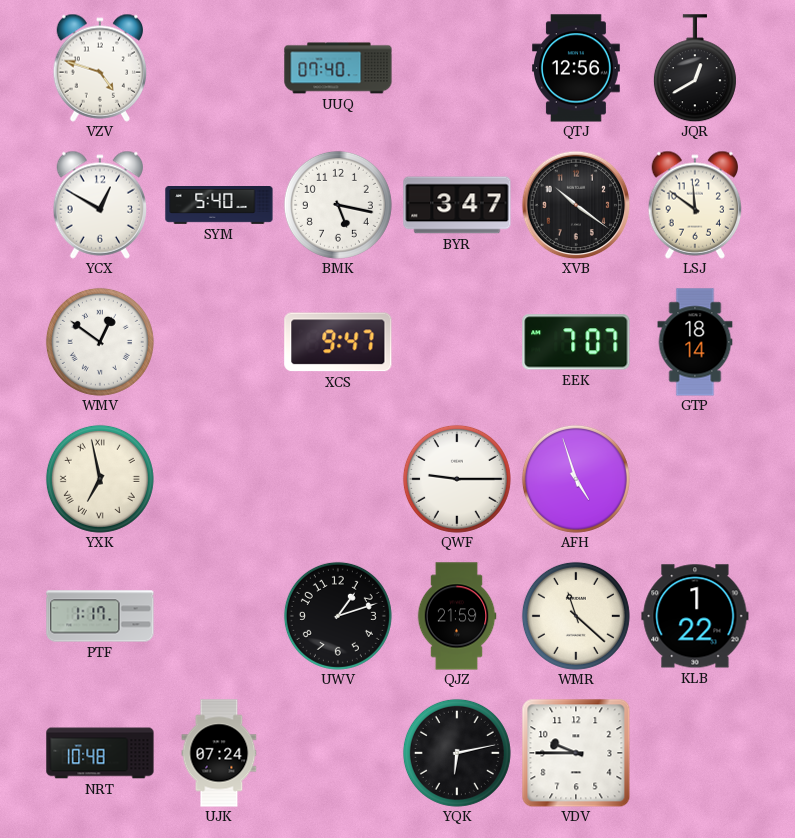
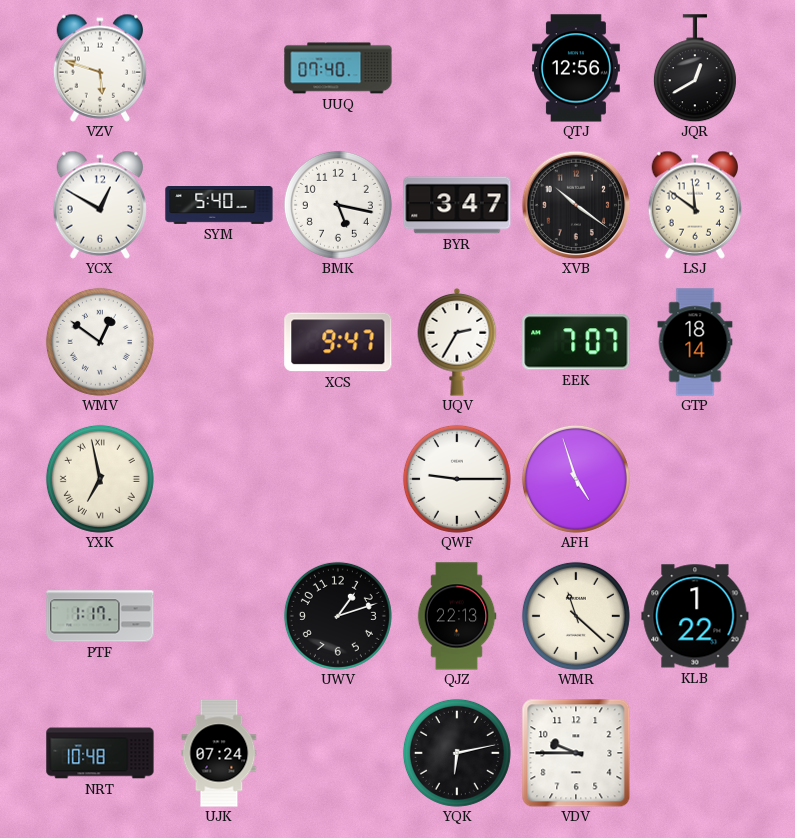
VZV: 4:48 -> 5:48 (100, 68)
UQV: none -> 2:35 (457, 343)
QJZ: 21:59 -> 22:13 (457, 616)
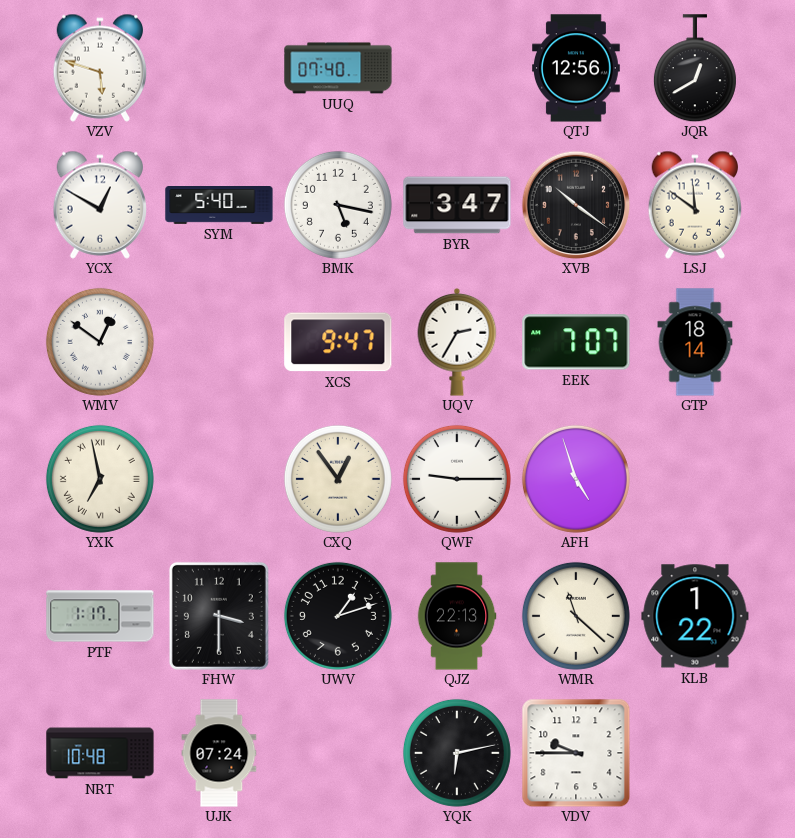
CXQ: none -> 12:54 (338, 479)
FHW: none -> 3:30 (219, 616)
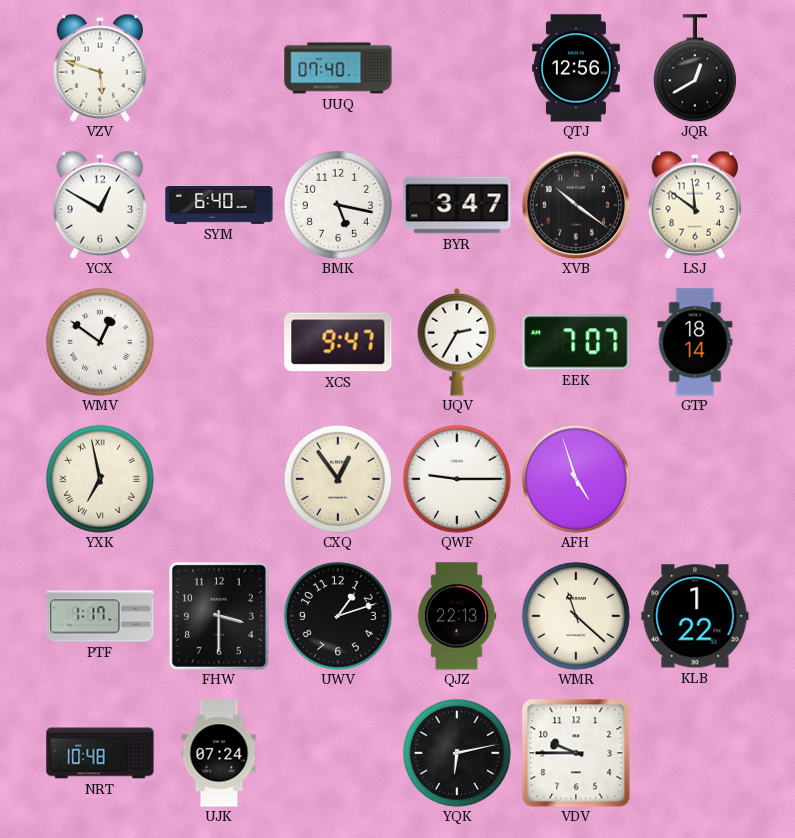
SYM: 5:40 -> 6:40 (219, 206)
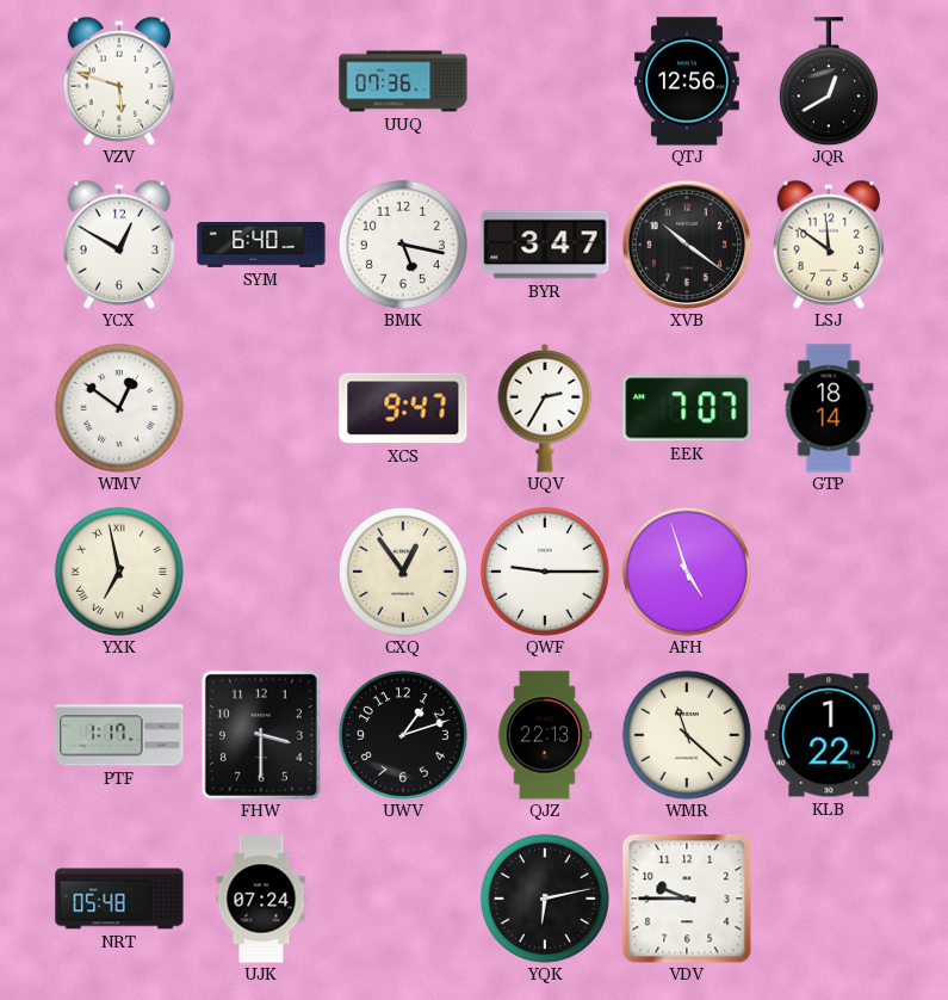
UUQ: 07:40 -> 07:36 (403, 81)
NRT: 10:48 -> 05:48 (119, 899)
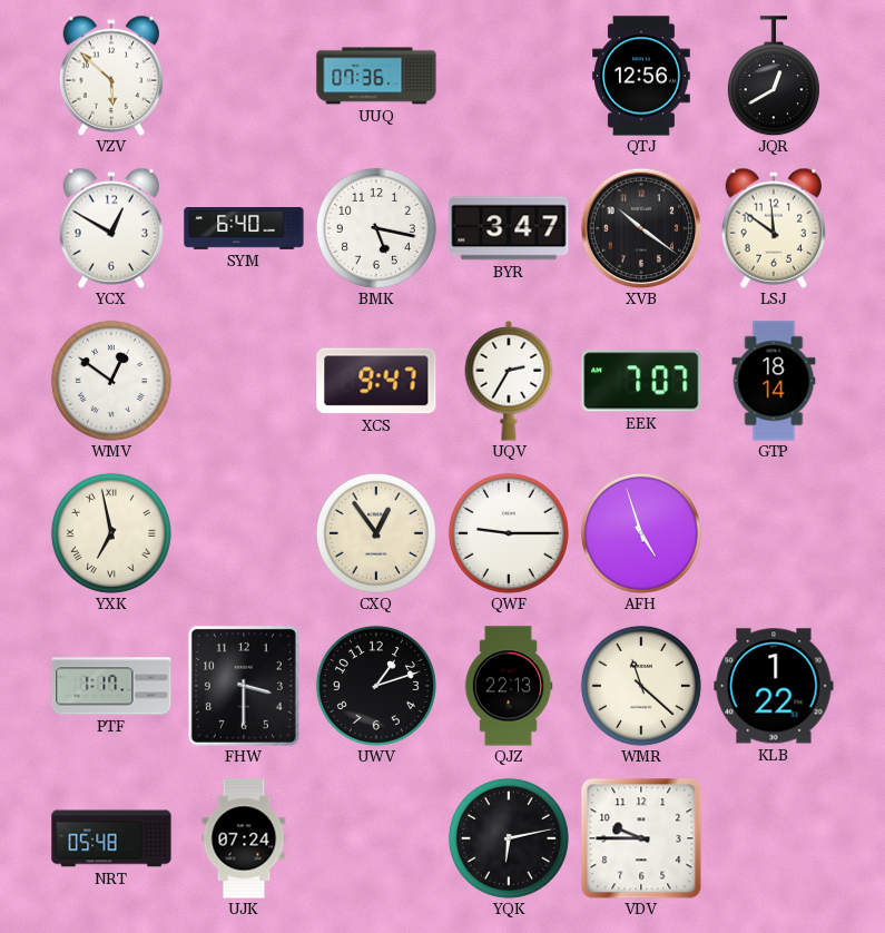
VZV: 5:48 -> 5:52 (111, 76)
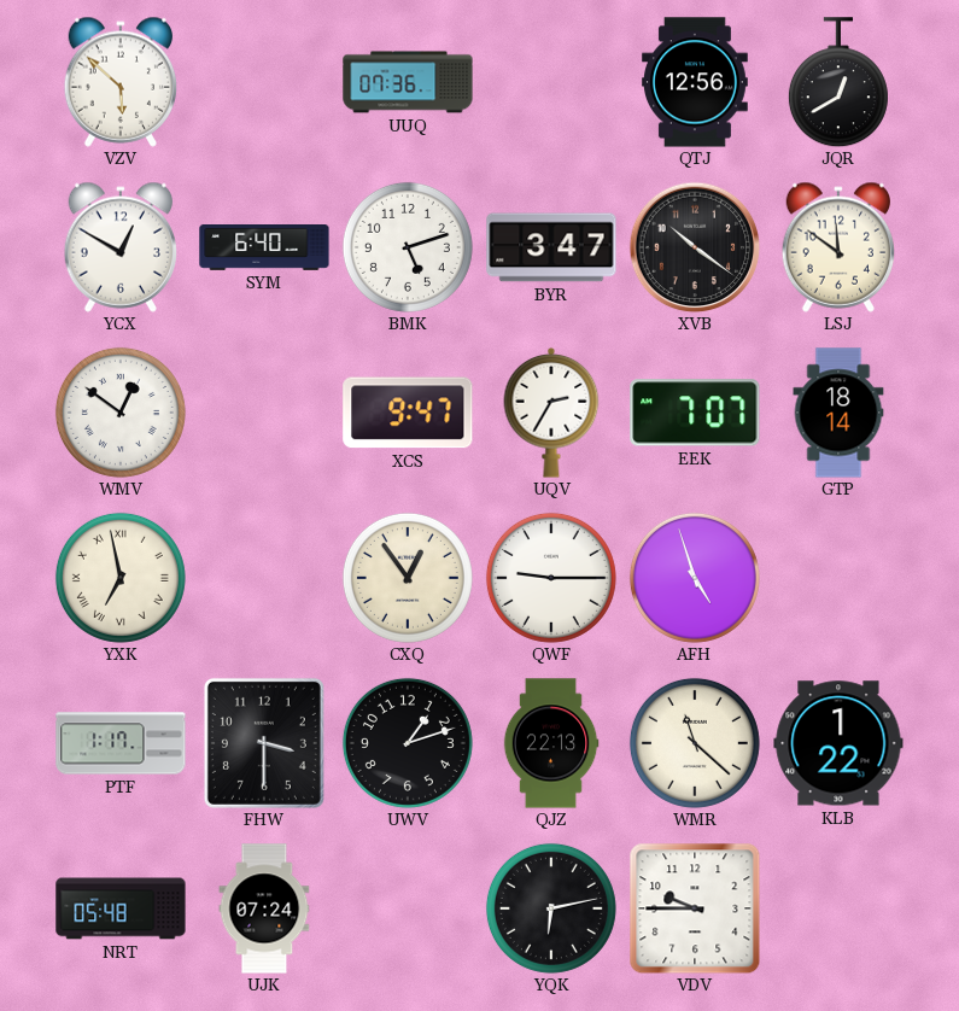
BMK: 5:17 -> 5:12 (408, 247)
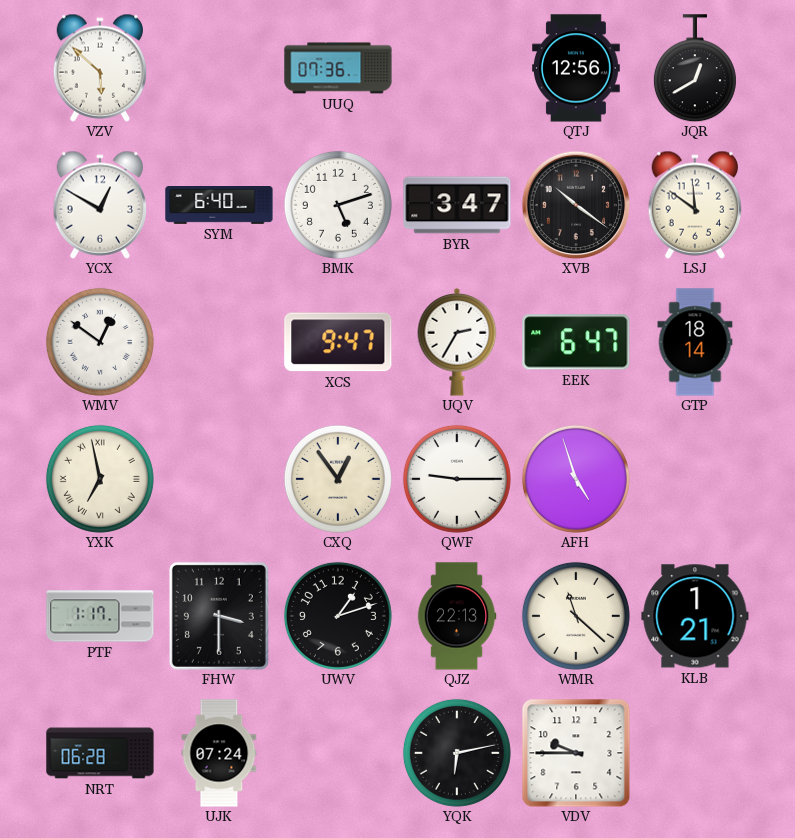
EEK: 7:07 -> 6:47 (576, 342)
KLB: 1:22 -> 1:21 (695, 616)
NRT: 05:48 -> 06:28 (100, 753)
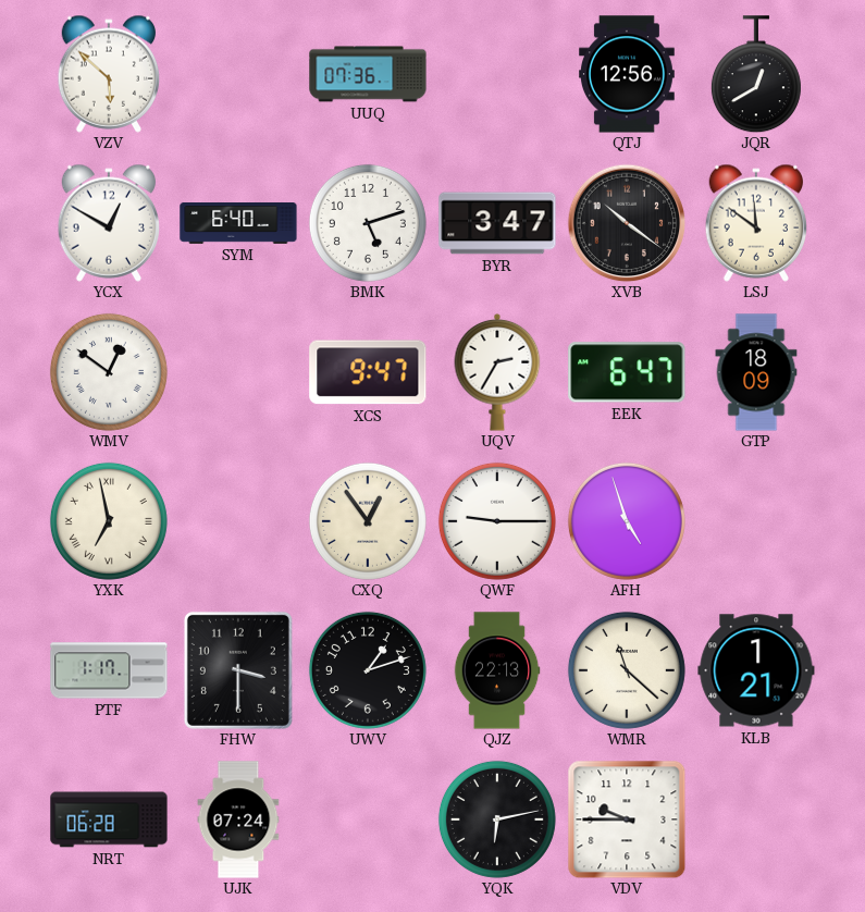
GTP: 18:14 -> 18:09 (756, 372)
